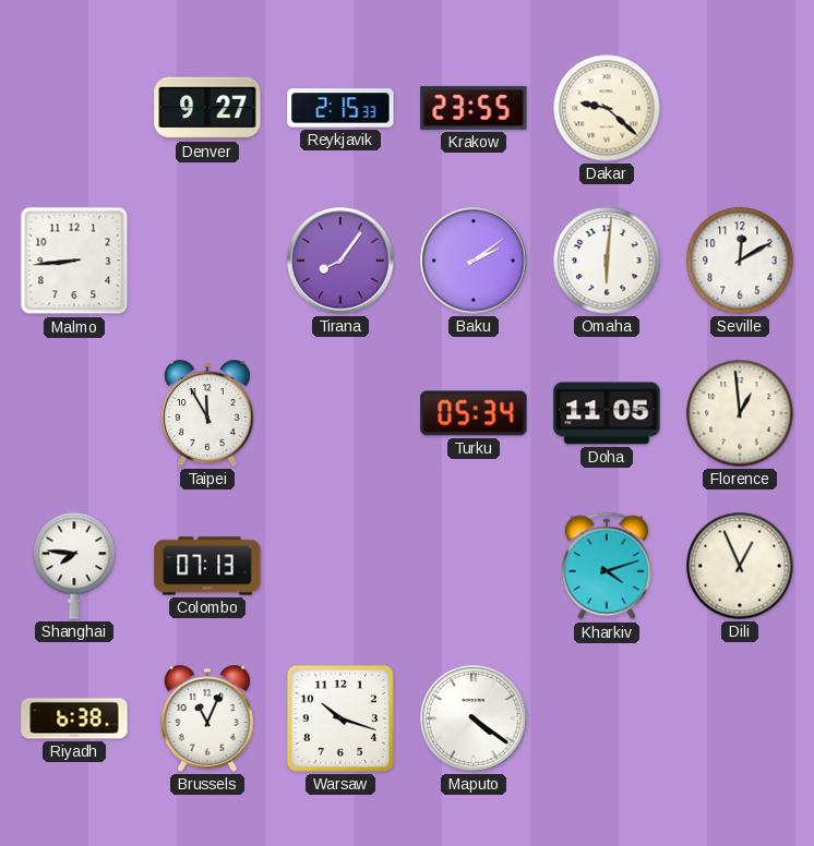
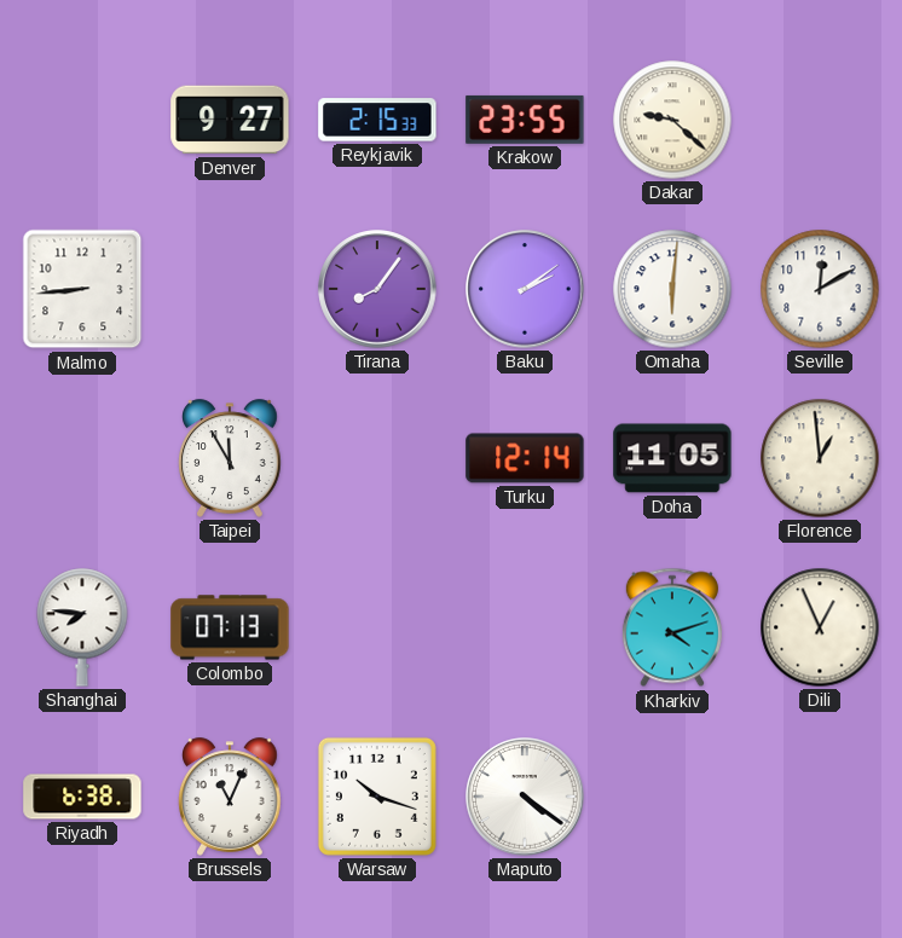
Turku: 05:34 -> 12:14 (525, 458)
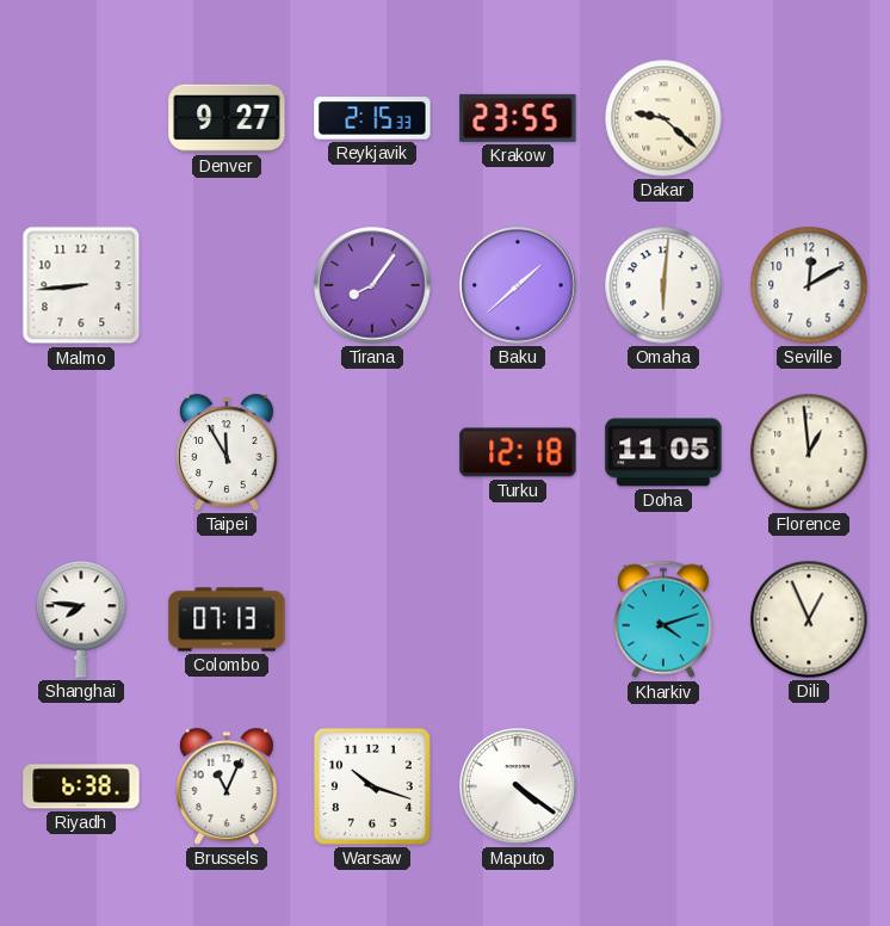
Baku: 2:09 -> 1:38 (518, 285)
Turku: 12:14 -> 12:18 (518, 452)
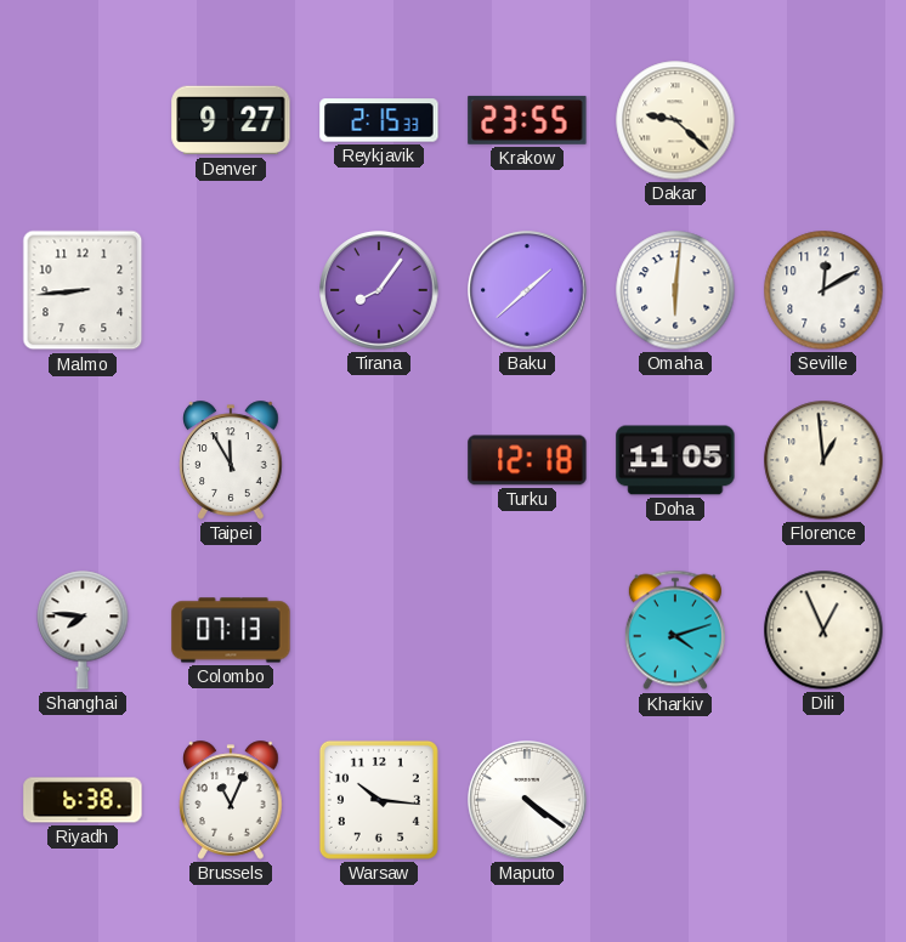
Warsaw: 10:18 -> 10:16 (379, 800)
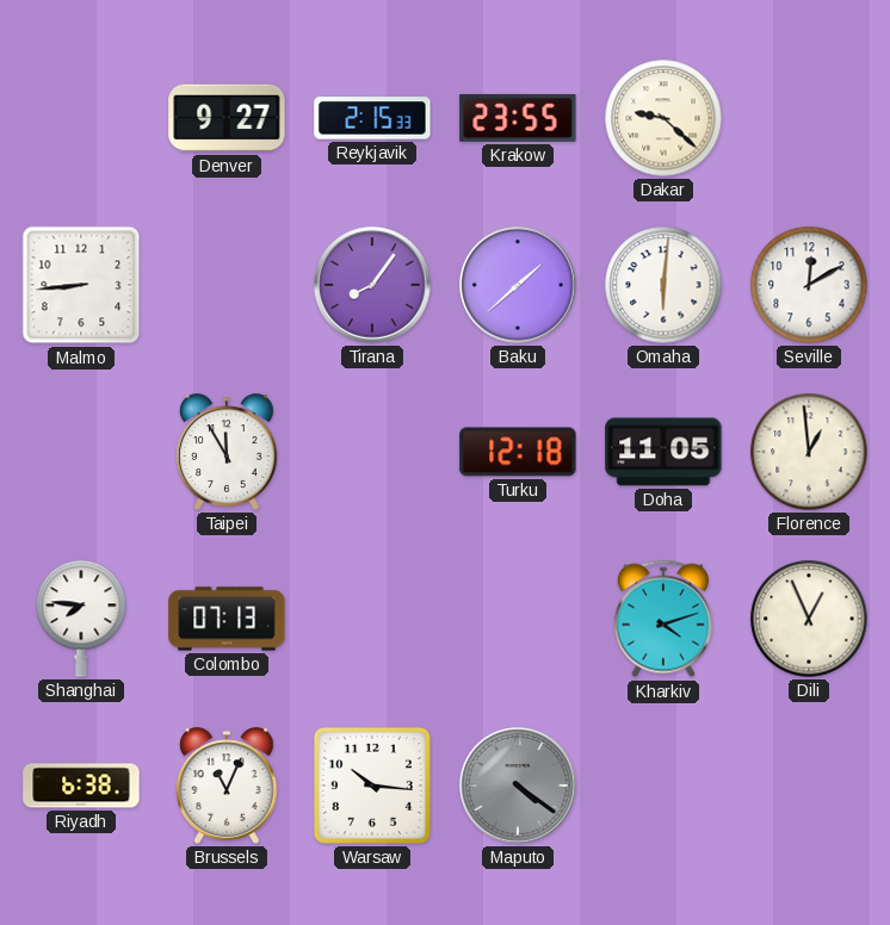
Maputo dial: white -> grey (518, 786)
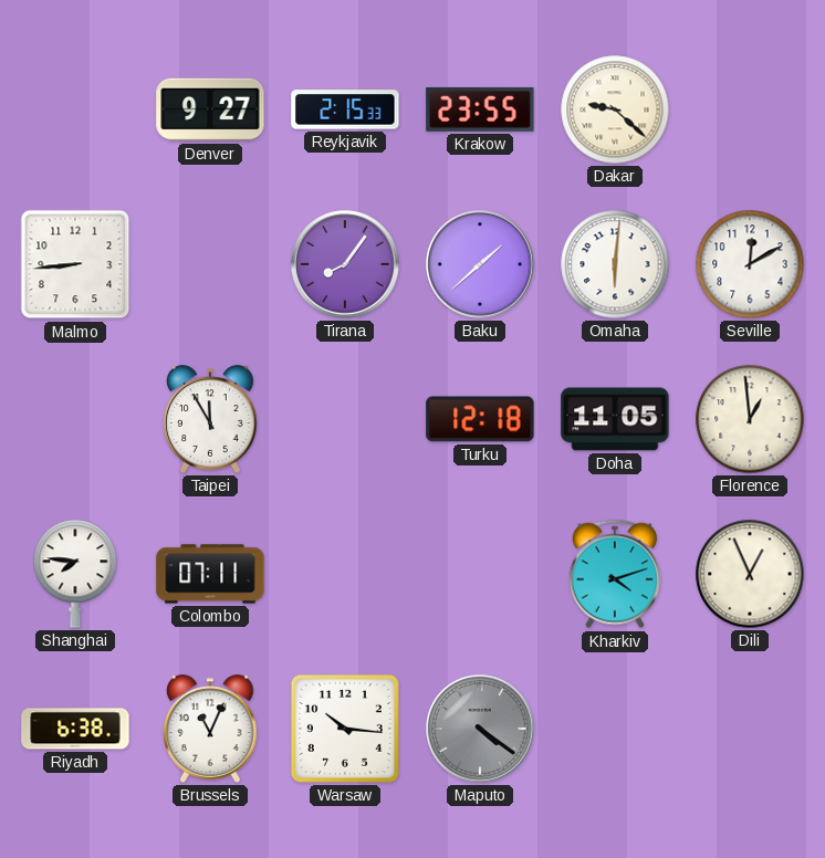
Colombo: 07:13 -> 07:11 (210, 574)
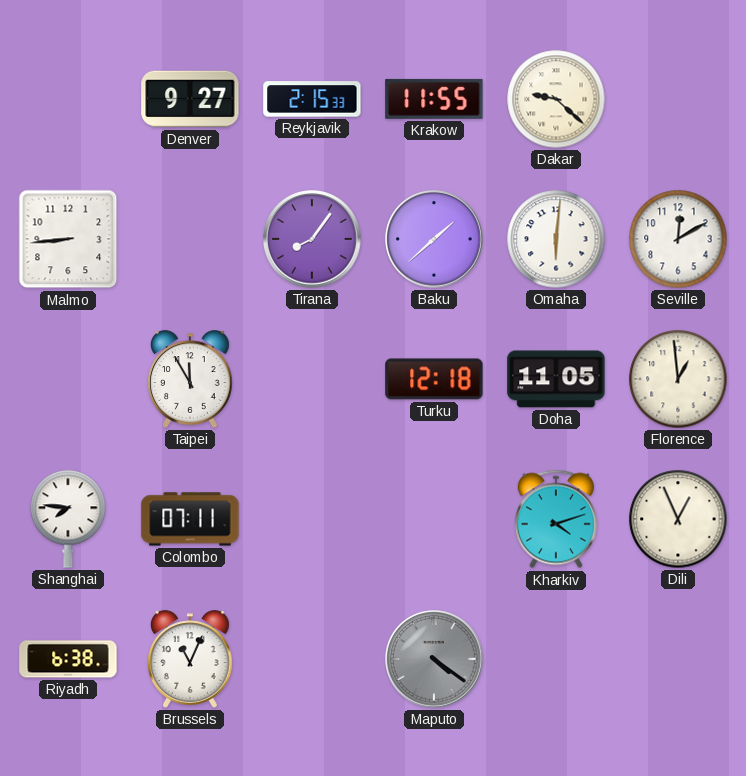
Krakow: 23:55 -> 11:55 (434, 99)
Warsaw: 10:16 -> none (345, 729)
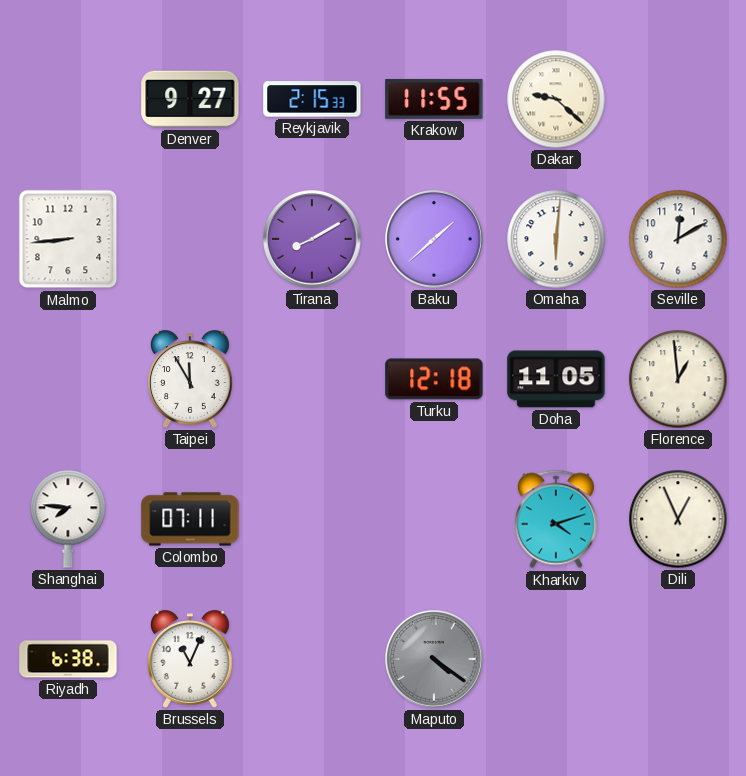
Tirana: 8:06 -> 8:10 (312, 239)
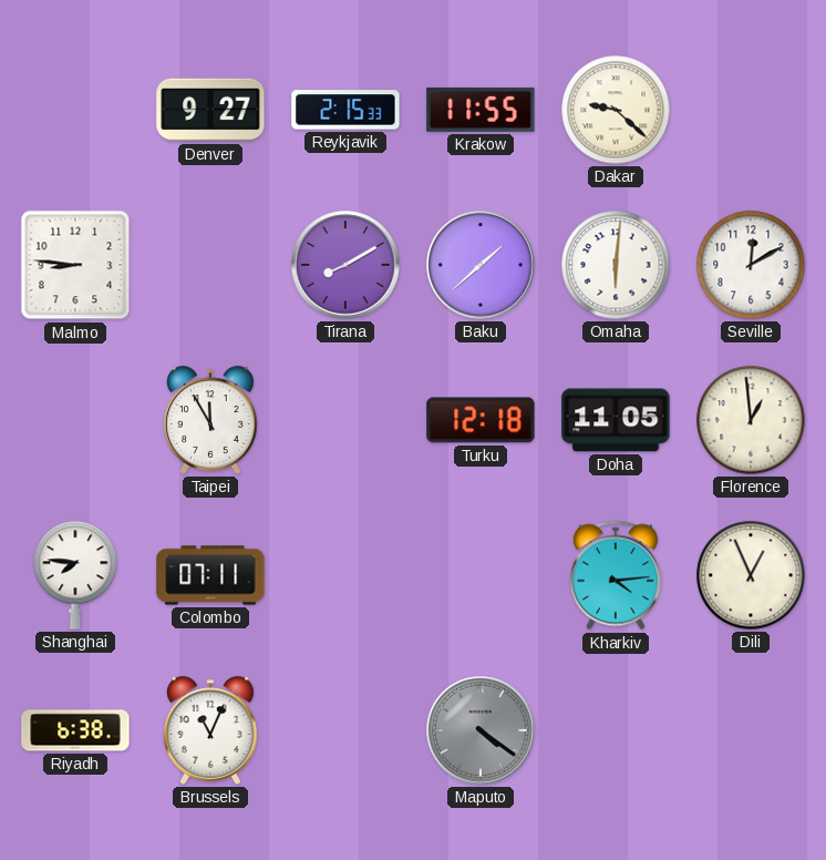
Malmo: 8:44 -> 8:46 (75, 265)
Kharkiv: 4:12 -> 4:14 (616, 575)
